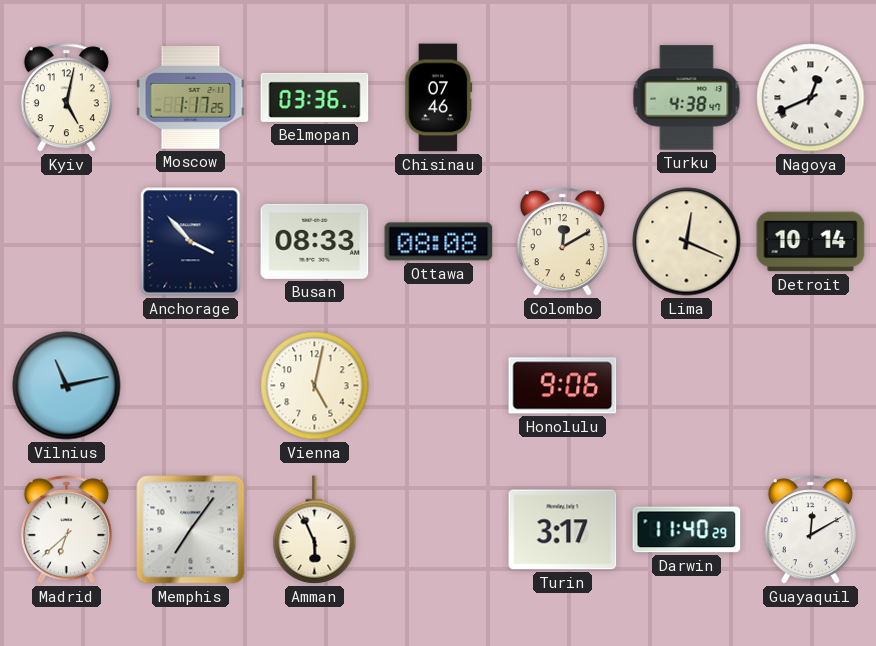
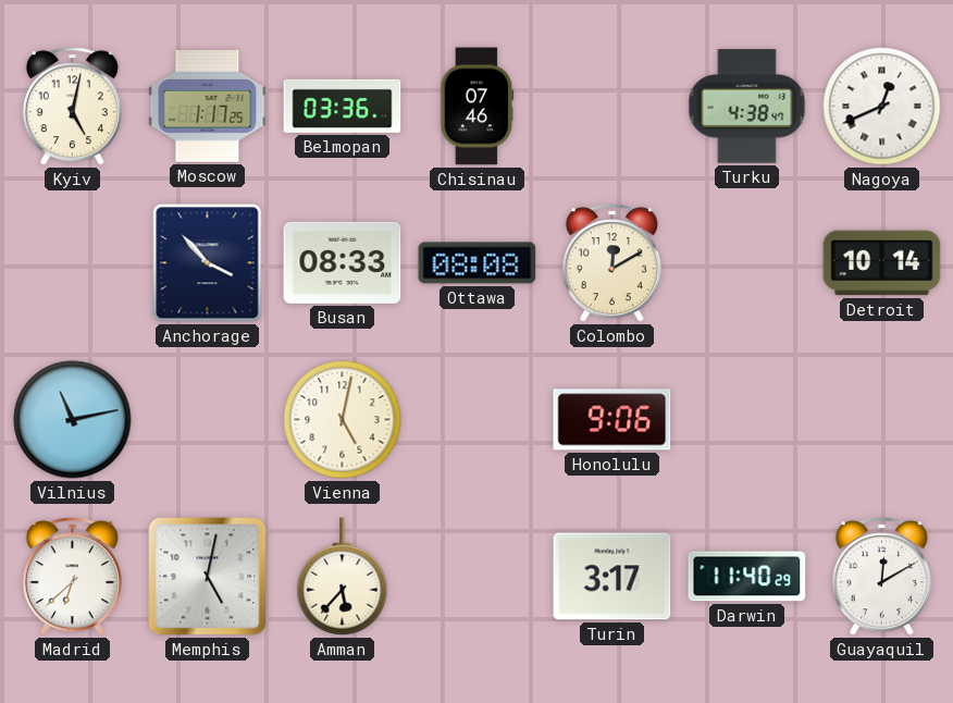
Lima: 12:19 -> none (687, 242)
Memphis: 7:06 -> 5:02 (208, 577)
Amman: 5:56 -> 5:37 (343, 577)
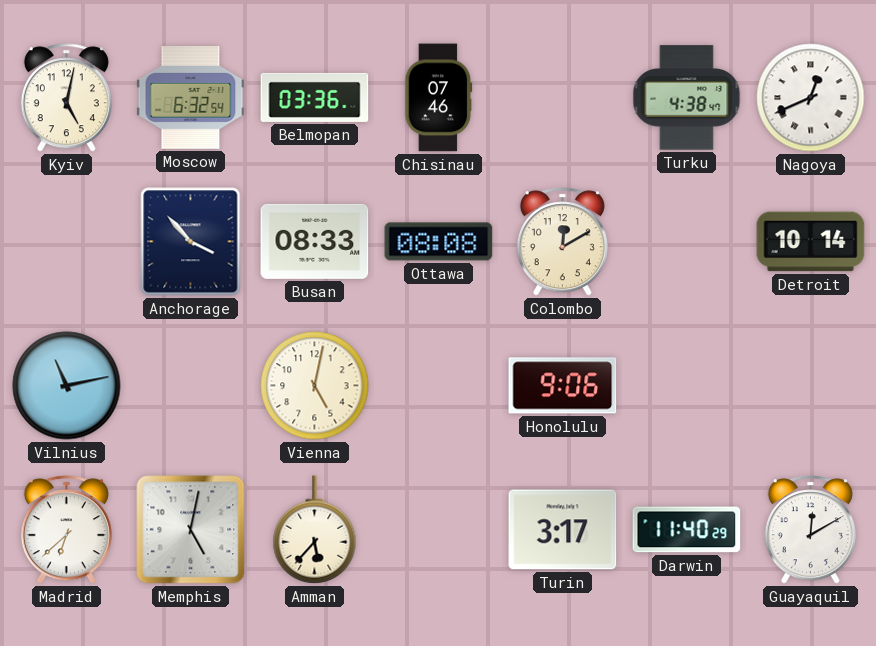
Moscow: 1:17 -> 6:32 (191, 98)
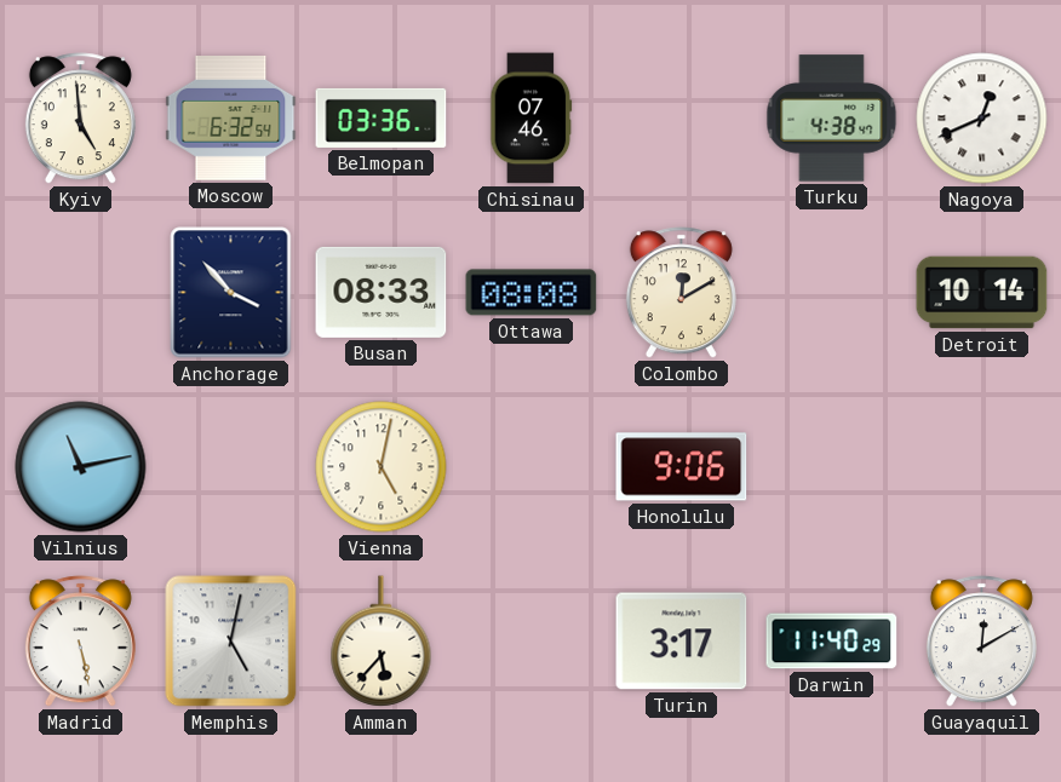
Kyiv: 5:02 -> 4:59 (80, 119)
Madrid: 6:38 -> 5:28 (80, 642)
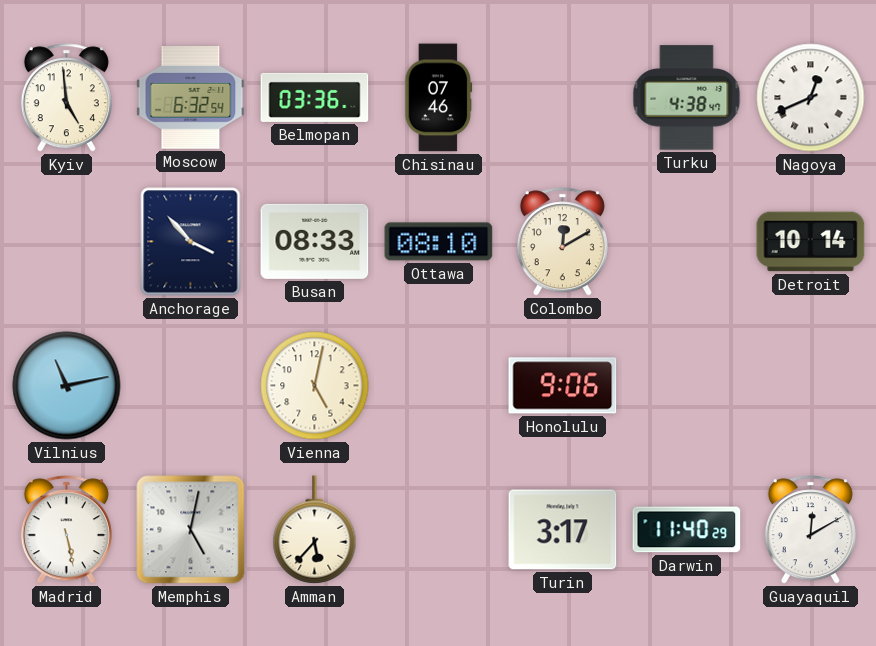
Ottawa: 08:08 -> 08:10 (439, 242)
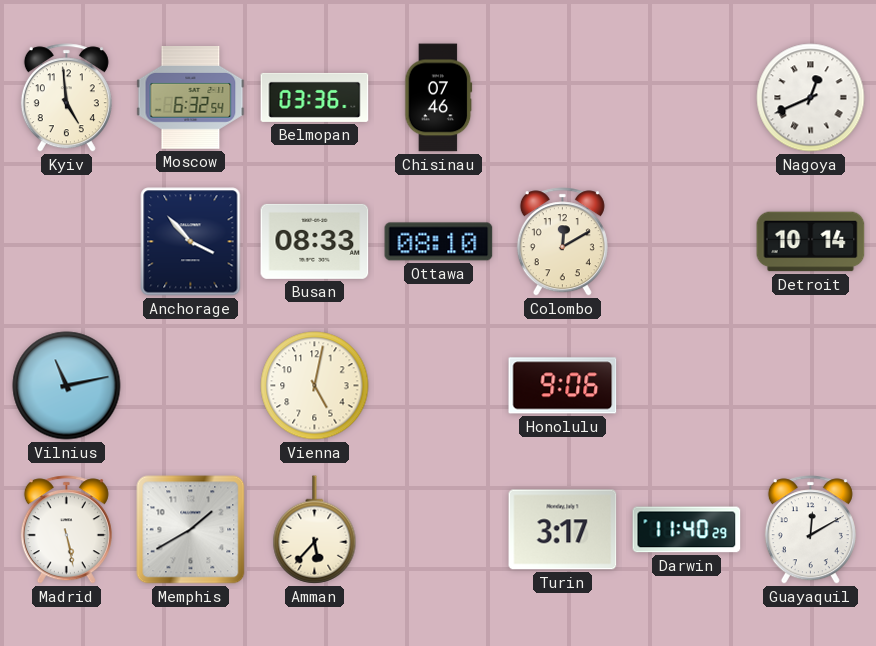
Turku: 4:38 -> none (687, 98)
Memphis: 5:02 -> 1:40 (191, 530)
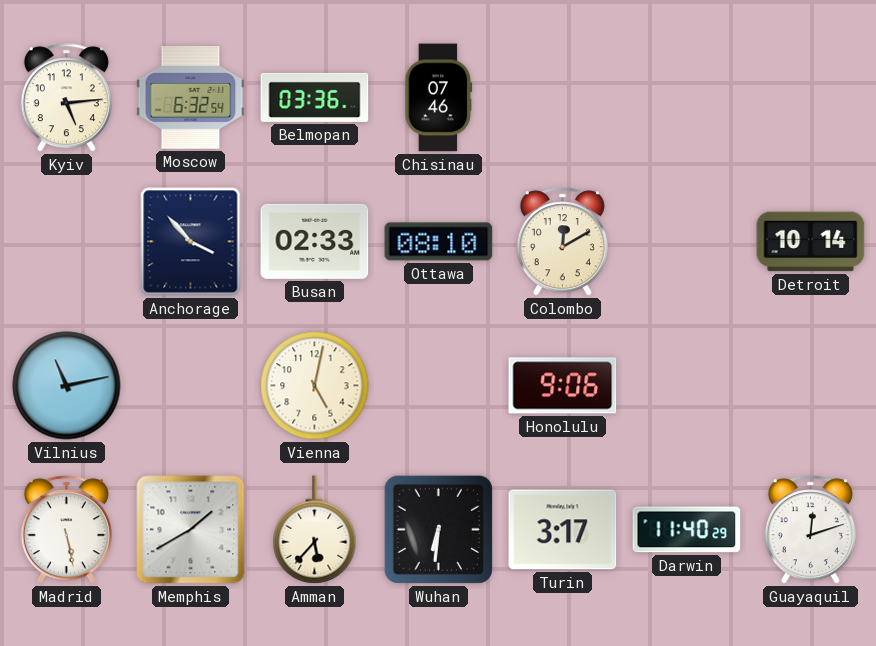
Kyiv: 4:59 -> 5:14 (66, 98)
Nagoya: 12:41 -> none (811, 98)
Busan: 08:33 -> 02:33 (315, 241)
Wuhan: none -> 6:31 (438, 529)
Guayaquil: 12:10 -> 12:12 (810, 530)
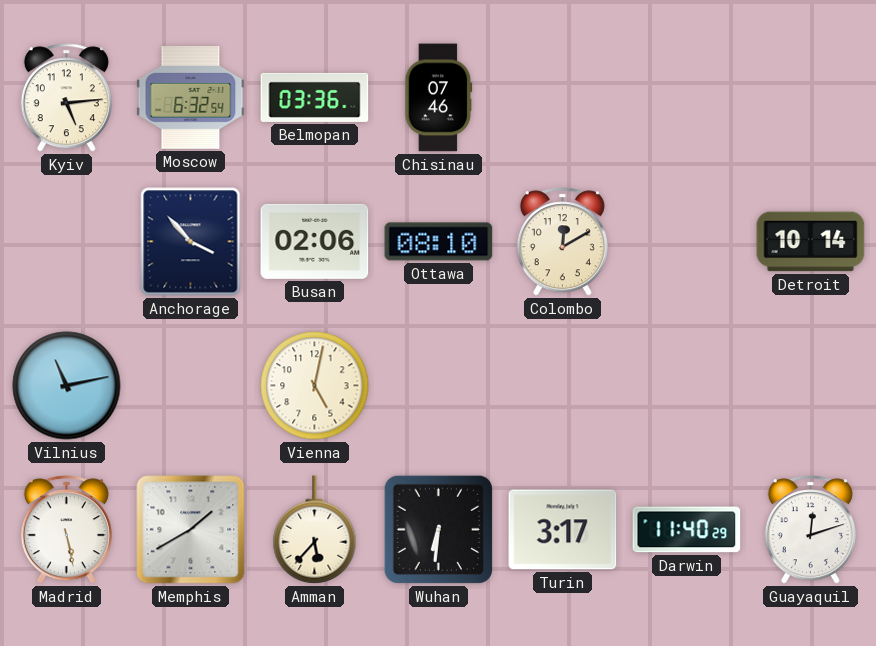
Busan: 02:33 -> 02:06 (315, 241)
Honolulu: 9:06 -> none (563, 386)
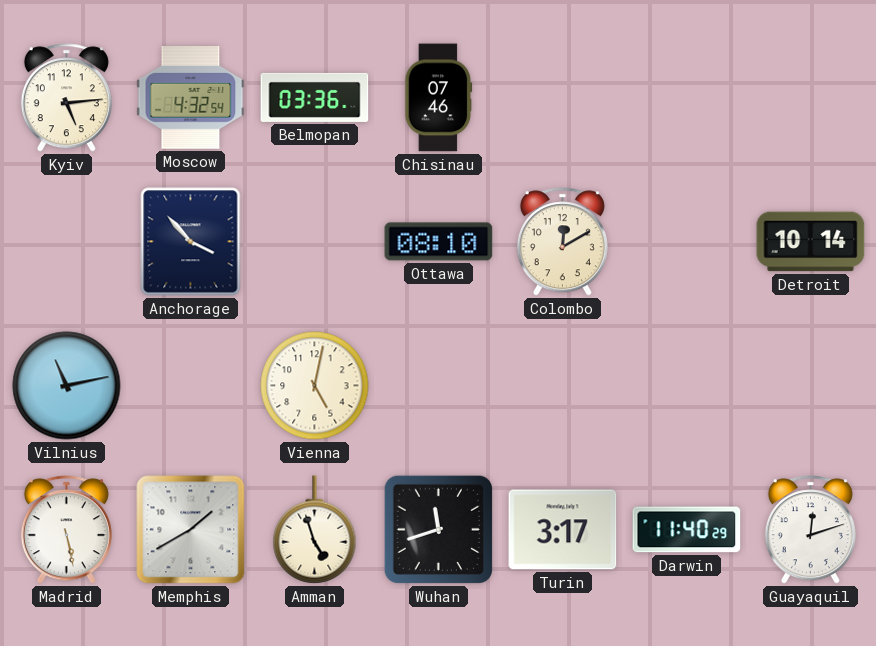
Moscow: 6:32 -> 4:32 (191, 98)
Busan: 02:06 -> none (315, 241)
Amman: 5:37 -> 4:57 (315, 530)
Wuhan: 6:31 -> 11:42 (438, 529)
